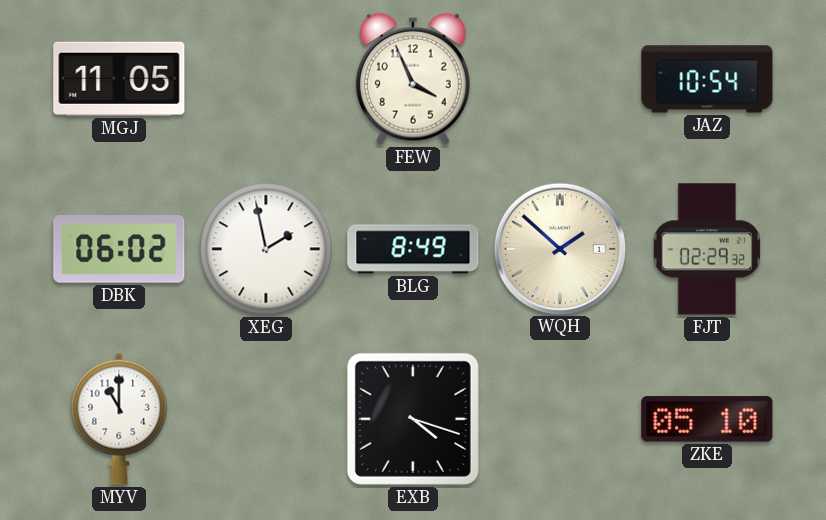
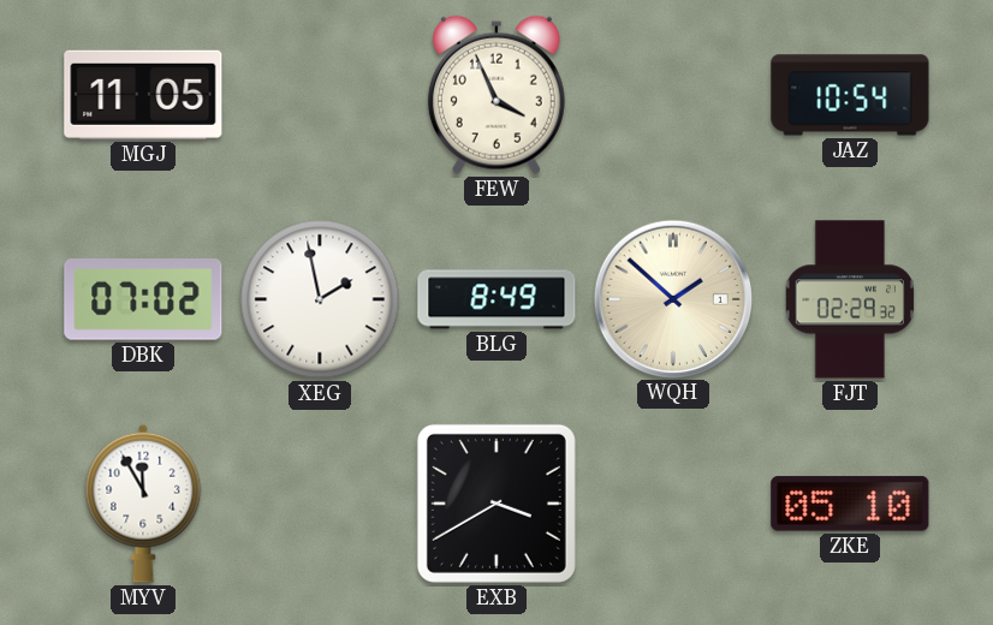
DBK: 06:02 -> 07:02 (143, 300)
MYV: 11:00 -> 11:55 (143, 504)
EXB: 4:18 -> 3:40 (496, 504)
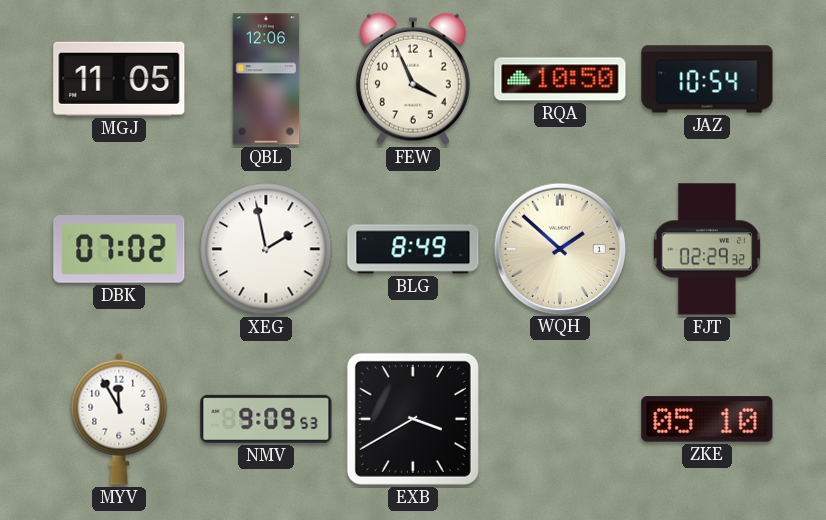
QBL: none -> 12:06 (266, 79)
RQA: none -> 10:50 (560, 79)
NMV: none -> 9:09 (266, 419)
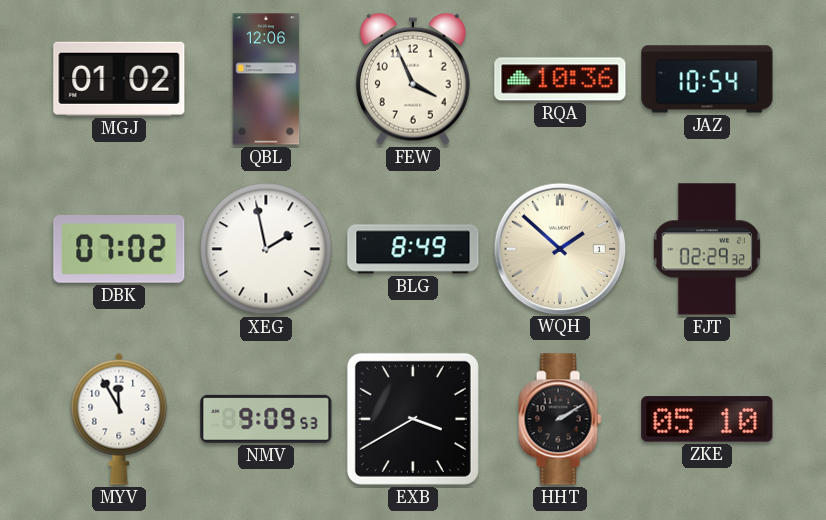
MGJ: 11:05 -> 01:02 (119, 79)
RQA: 10:50 -> 10:36 (560, 79)
HHT: none -> 2:10 (560, 419)
